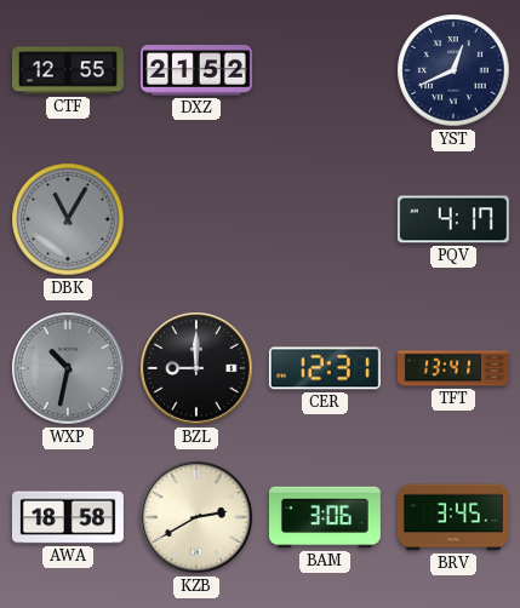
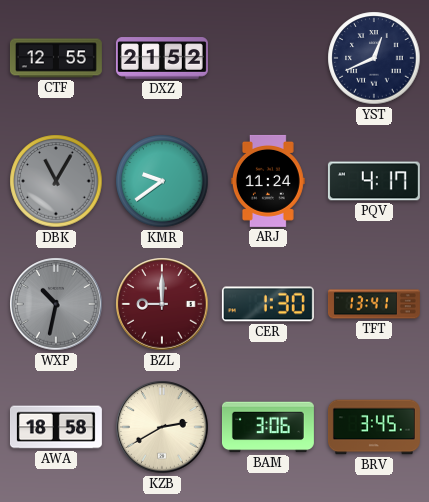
KMR: none -> 9:39 (162, 181)
ARJ: none -> 11:24 (268, 181)
BZL dial: black -> burgundy (162, 304)
CER: 12:31 -> 1:30 (268, 304)
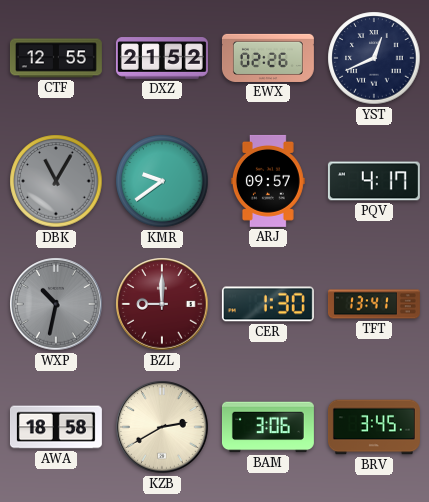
EWX: none -> 02:26 (268, 58)
ARJ: 11:24 -> 09:57 (268, 181)
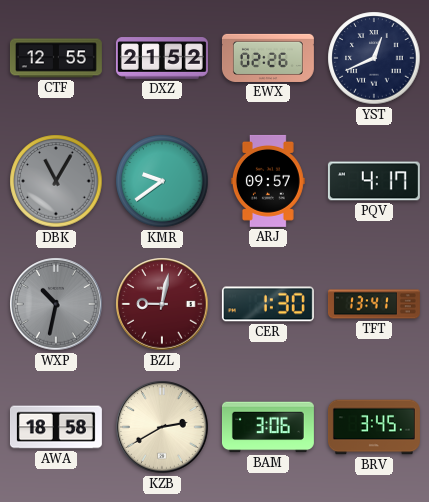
BZL: 9:00 -> 9:02 (162, 304)
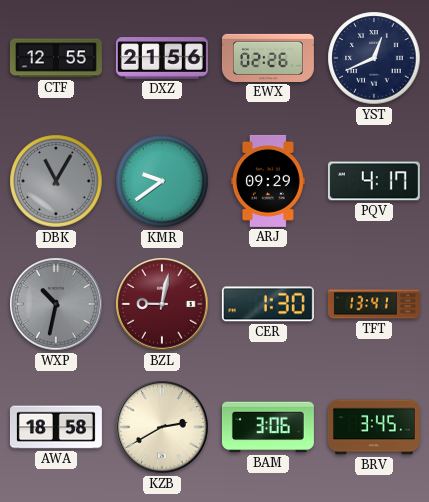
DXZ: 21:52 -> 21:56 (162, 58)
ARJ: 09:57 -> 09:29 (268, 181)
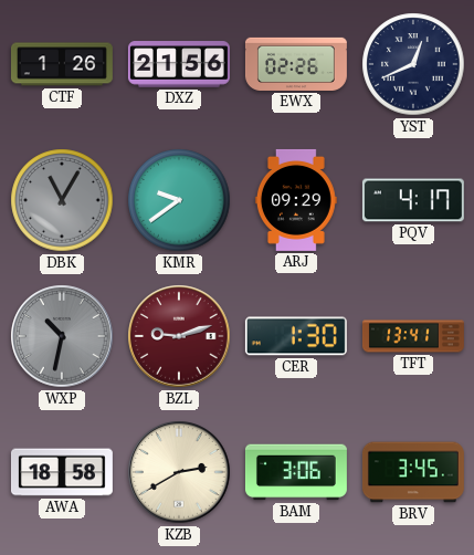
CTF: 12:55 -> 1:26 (62, 64)
BZL: 9:02 -> 9:12 (179, 336)
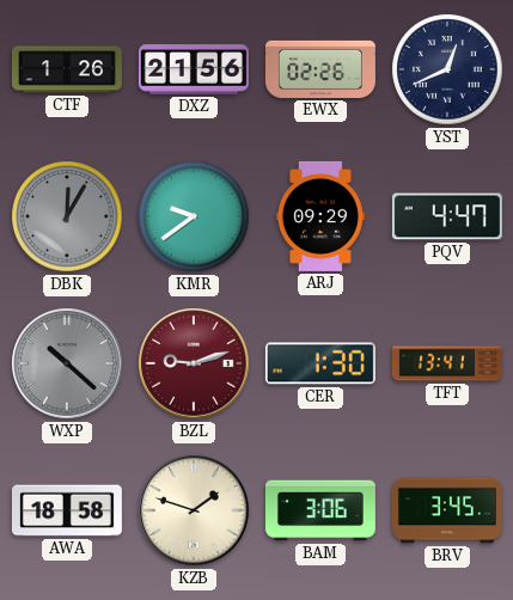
DBK: 11:05 -> 12:05 (67, 216)
PQV: 4:17 -> 4:47 (447, 216)
WXP: 10:32 -> 10:22 (67, 363)
KZB: 2:40 -> 1:48 (194, 510)
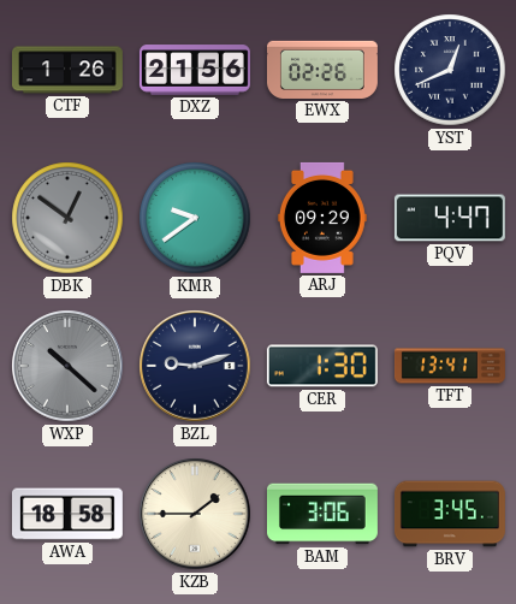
DBK: 12:05 -> 12:51 (67, 218)
BZL dial: burgundy -> navy (195, 366)
KZB: 1:48 -> 1:45 (195, 514)
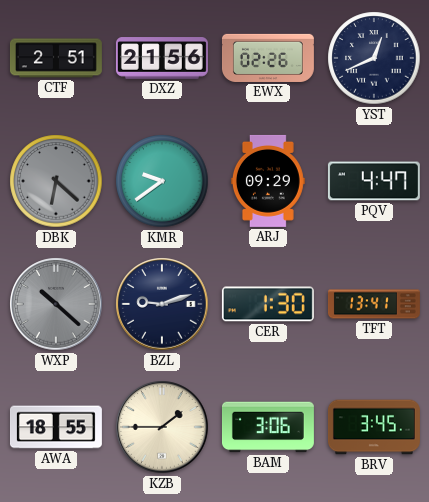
CTF: 1:26 -> 2:51 (56, 58)
DBK: 12:51 -> 6:22 (56, 181)
AWA: 18:58 -> 18:55 (56, 427)
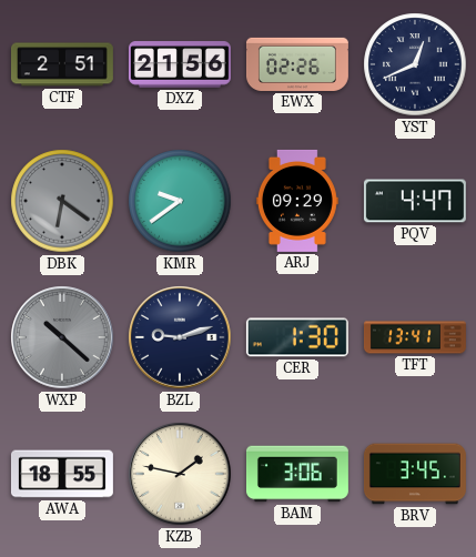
DBK: 6:22 -> 6:21 (62, 201)
KZB: 1:45 -> 1:47 (180, 474)
